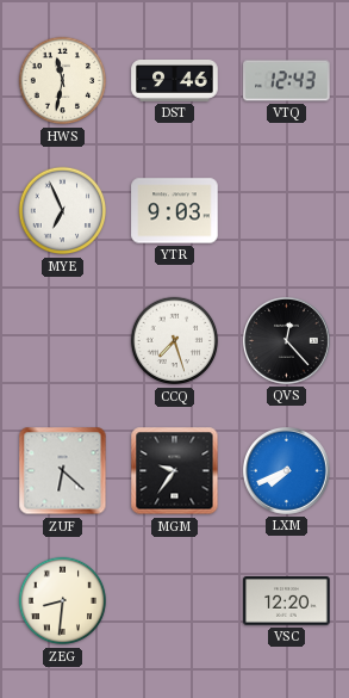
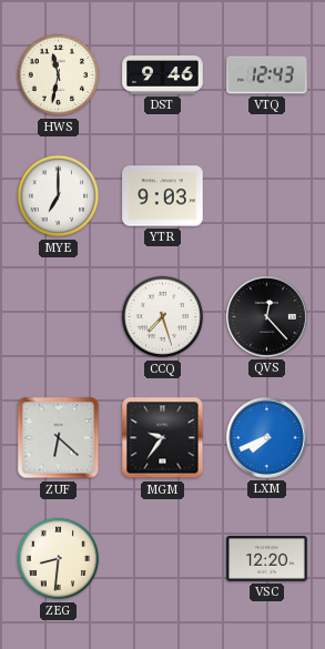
MYE: 6:56 -> 7:00 (59, 196)
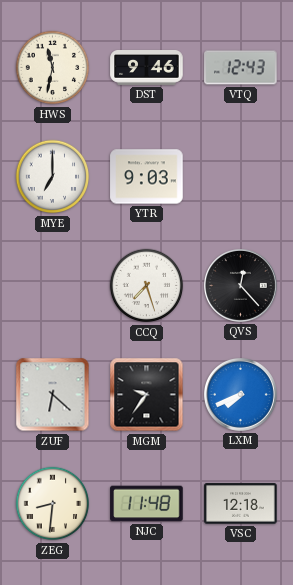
NJC: none -> 11:48 (147, 504)
VSC: 12:20 -> 12:18 (241, 504)
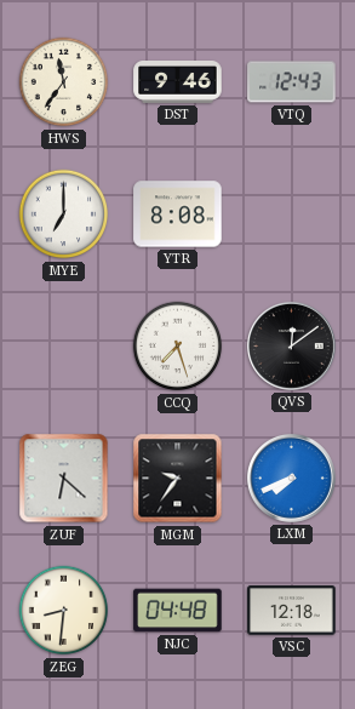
HWS: 11:32 -> 11:36 (64, 82)
YTR: 9:03 -> 8:08 (178, 215)
QVS: 12:23 -> 12:09 (292, 347)
NJC: 11:48 -> 04:48 (178, 611)
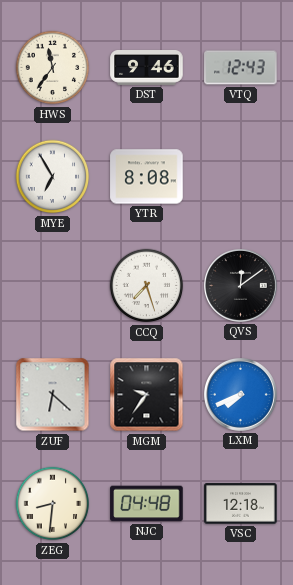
MYE: 7:00 -> 6:55 (53, 177)
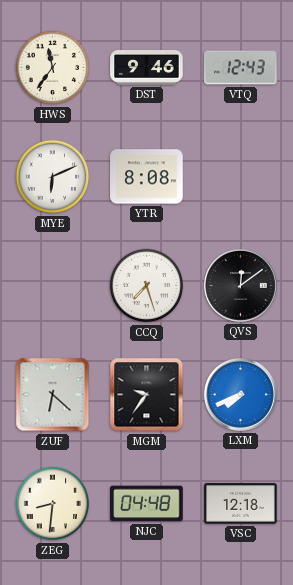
MYE: 6:55 -> 6:11 (53, 177)
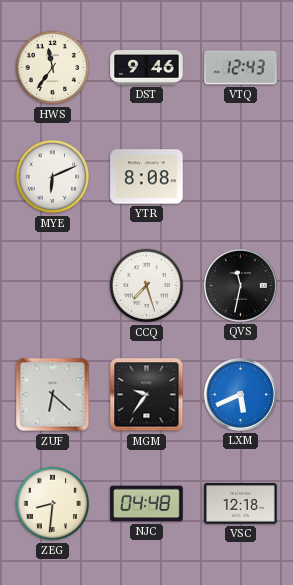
QVS: 12:09 -> 11:32 (241, 286)
LXM: 7:41 -> 5:41 (241, 395)
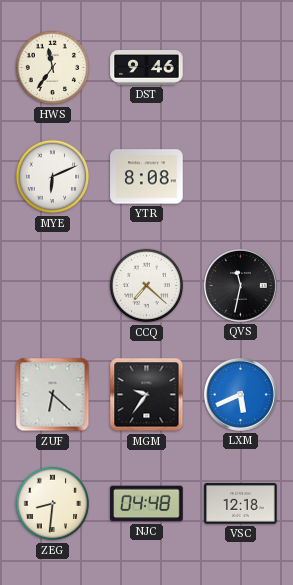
VTQ: 12:43 -> none (241, 68)
CCQ: 7:27 -> 7:22 (147, 286)
